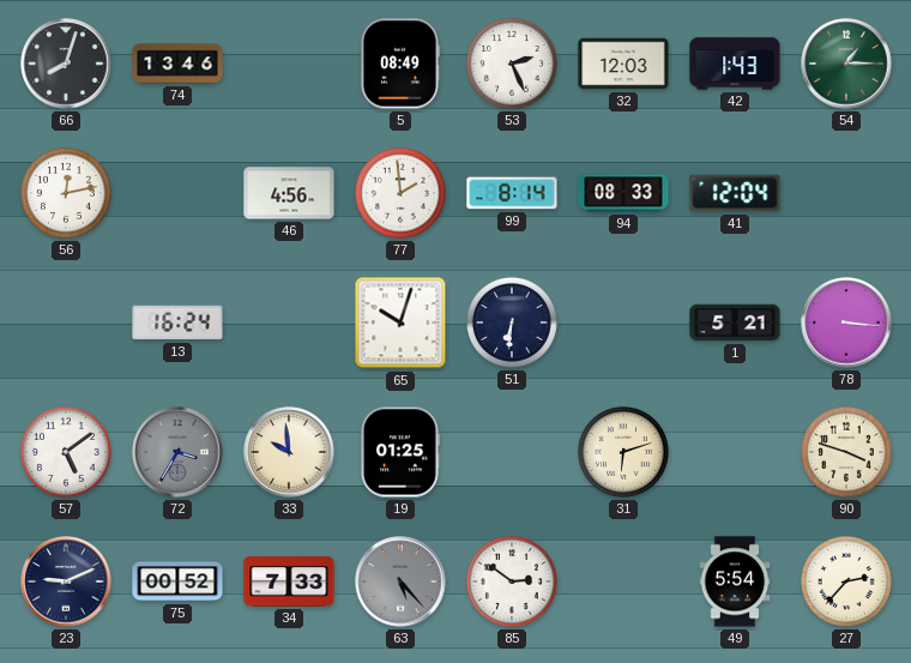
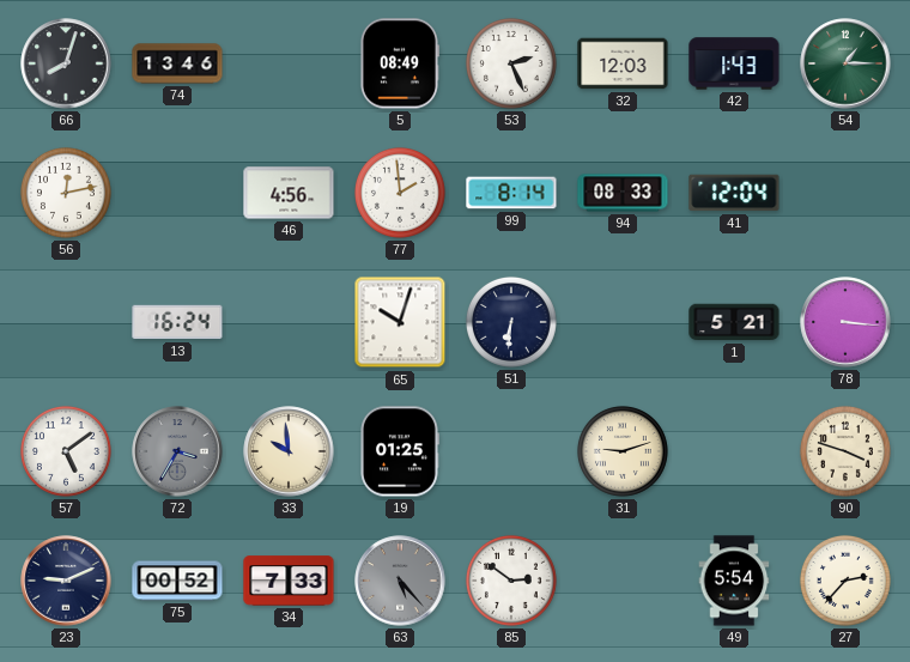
31: 6:12 -> 9:12 (623, 451)
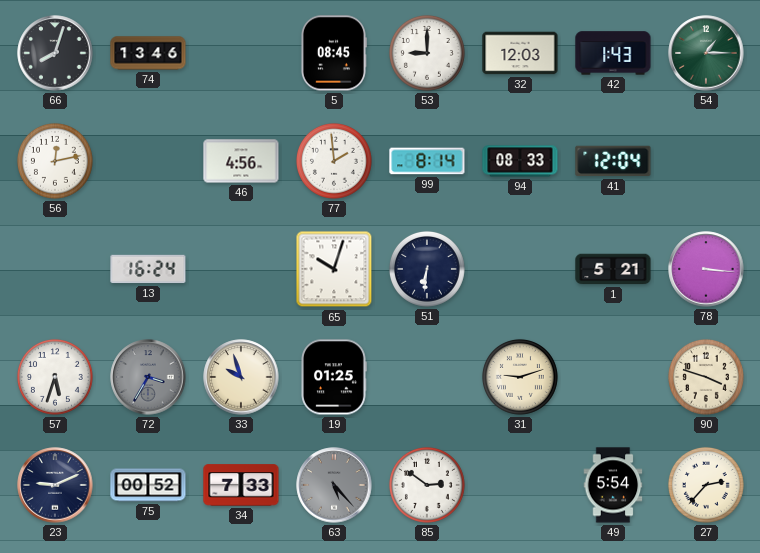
5: 08:49 -> 08:45 (333, 53)
53: 2:26 -> 9:00 (427, 53)
57: 5:09 -> 5:33 (55, 377)
33: 9:59 -> 9:57 (241, 377)
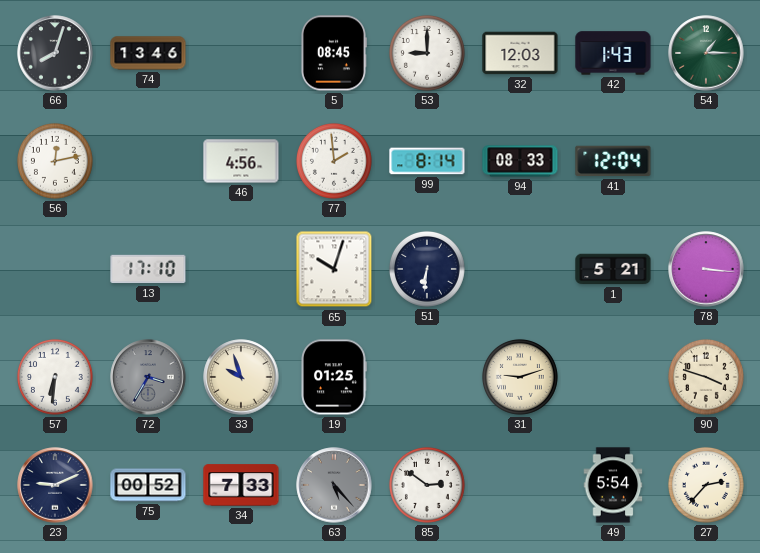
13: 16:24 -> 17:10 (148, 269)
57: 5:33 -> 6:31 (55, 377)
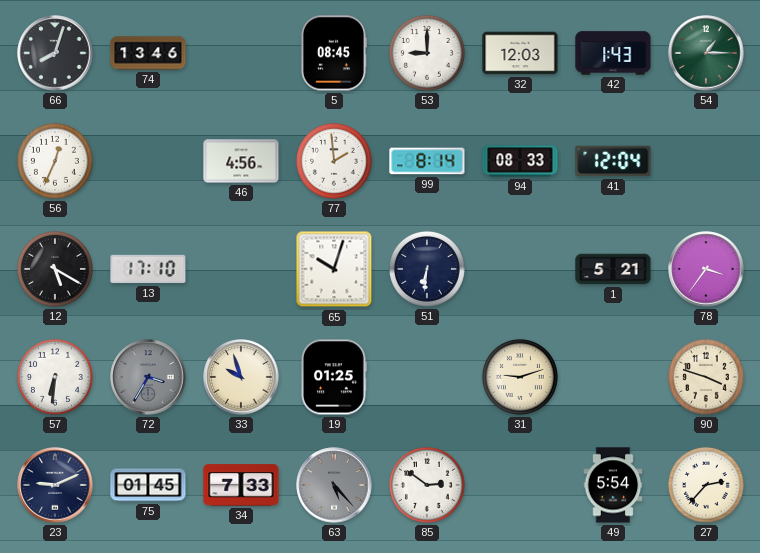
56: 12:13 -> 12:34 (55, 161)
12: none -> 5:20 (55, 269)
78: 3:16 -> 3:36 (706, 269)
75: 00:52 -> 01:45 (148, 485)
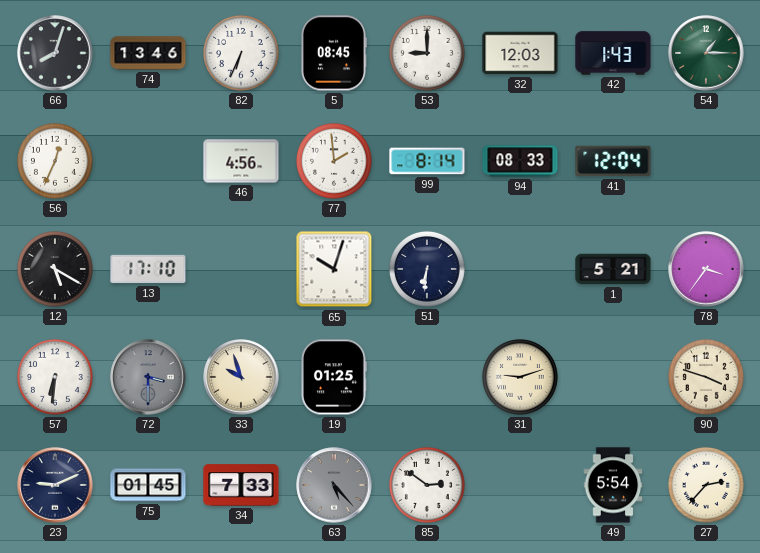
82: none -> 6:34 (241, 53)
72: 3:35 -> 3:30 (148, 377)
